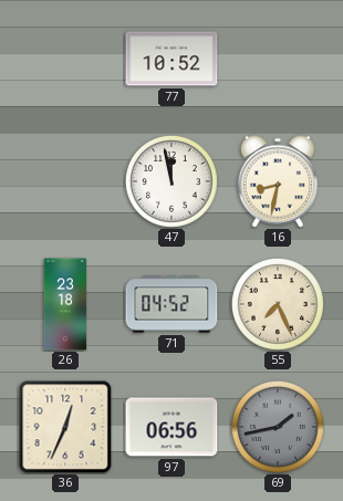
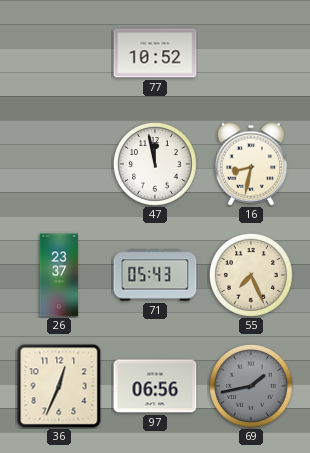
26: 23:18 -> 23:37 (59, 275)
71: 04:52 -> 05:43 (155, 275)
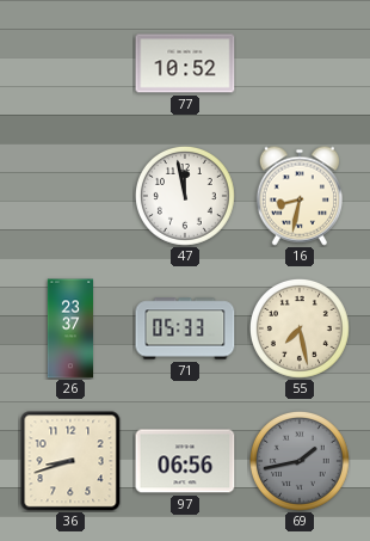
71: 05:43 -> 05:33 (185, 328)
55: 7:26 -> 7:28 (300, 328)
36: 12:34 -> 8:42 (70, 461)
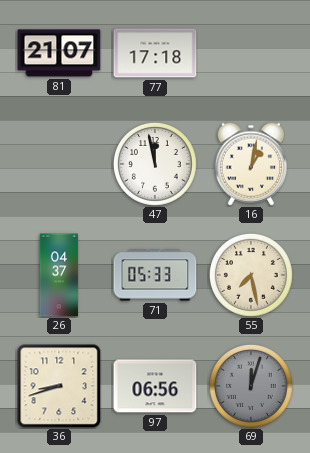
81: none -> 21:07 (59, 53)
77: 10:52 -> 17:18 (155, 53)
16: 8:32 -> 1:02 (250, 164)
26: 23:37 -> 04:37 (59, 275)
69: 1:43 -> 12:03 (251, 386)
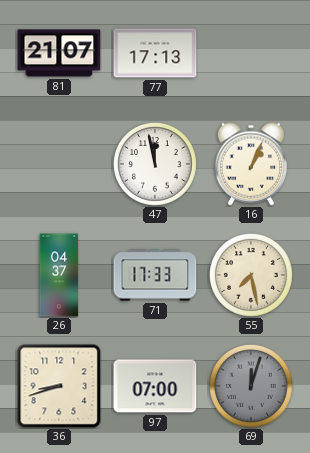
77: 17:18 -> 17:13 (155, 53)
16: 1:02 -> 1:04 (250, 164)
71: 05:33 -> 17:33 (155, 275)
97: 06:56 -> 07:00 (155, 386)
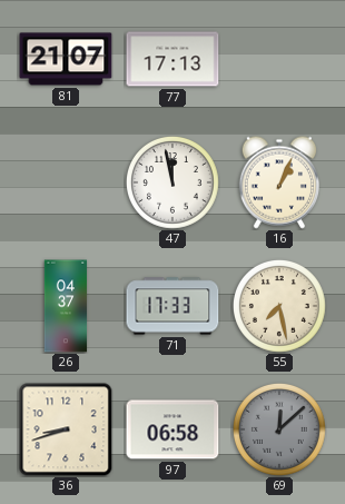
97: 07:00 -> 06:58 (172, 429)
69: 12:03 -> 12:08 (279, 429)
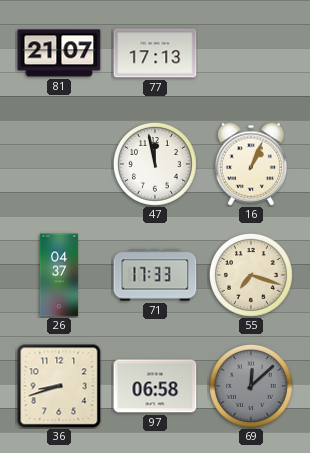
55: 7:28 -> 7:18 (251, 275)
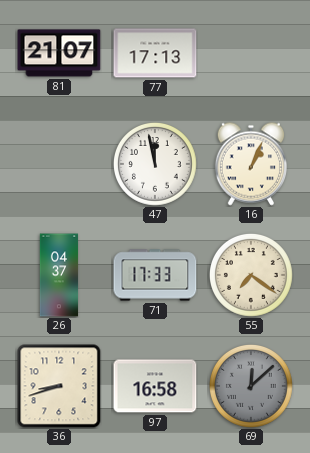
55: 7:18 -> 7:21 (251, 275)
97: 06:58 -> 16:58 (155, 386)
